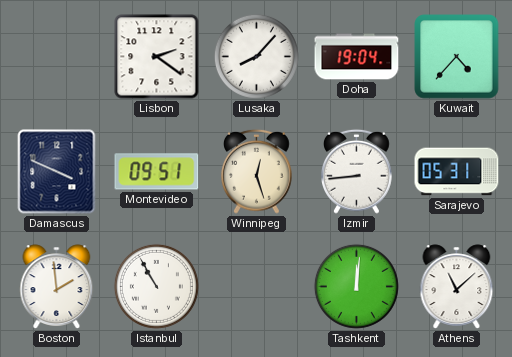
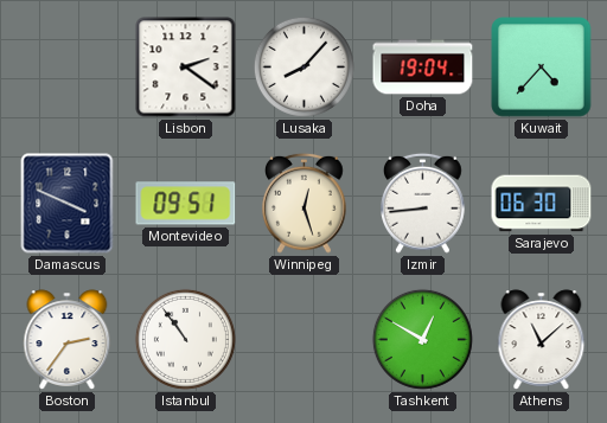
Sarajevo: 05:31 -> 06:30 (542, 204)
Boston: 1:59 -> 2:36 (68, 340)
Istanbul: 10:55 -> 10:54 (185, 339)
Tashkent: 12:01 -> 12:50 (422, 339)
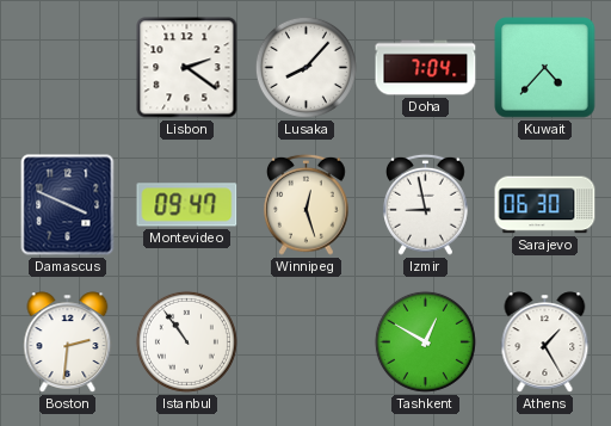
Doha: 19:04 -> 7:04 (426, 68)
Montevideo: 09:51 -> 09:47 (187, 205)
Izmir: 8:44 -> 8:58 (426, 204)
Boston: 2:36 -> 2:31 (68, 342)
Athens: 11:08 -> 1:25 (545, 342)
